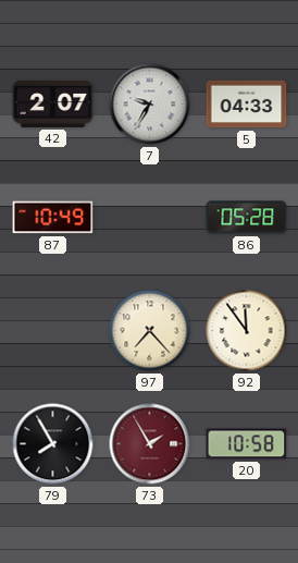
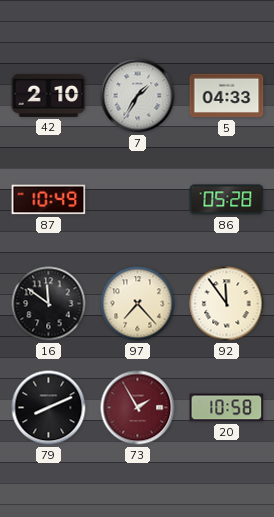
42: 2:07 -> 2:10 (49, 95)
7: 9:35 -> 1:35 (138, 96)
16: none -> 11:51 (49, 304)
79: 7:55 -> 8:11 (49, 408)
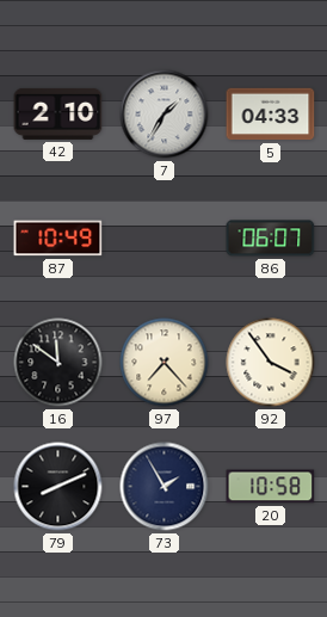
86: 05:28 -> 06:07 (271, 239)
92: 11:54 -> 3:54 (271, 363)
73 dial: burgundy -> navy (165, 487)
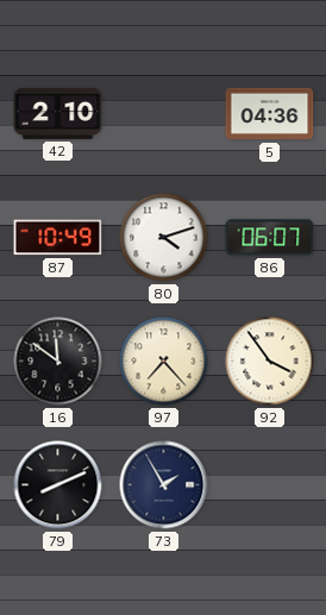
7: 1:35 -> none (165, 115)
5: 04:33 -> 04:36 (270, 114)
80: none -> 4:12 (164, 238)
20: 10:58 -> none (271, 487)
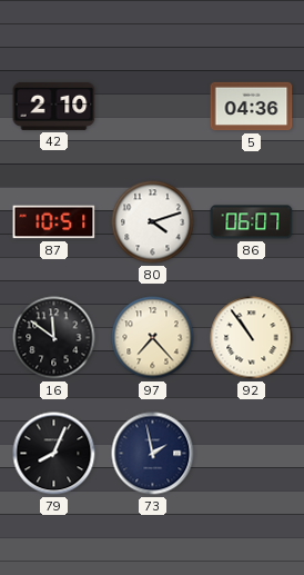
87: 10:49 -> 10:51 (54, 222)
92: 3:54 -> 10:54 (252, 338)
79: 8:11 -> 8:04 (54, 454)
73: 1:55 -> 1:58 (153, 454)
